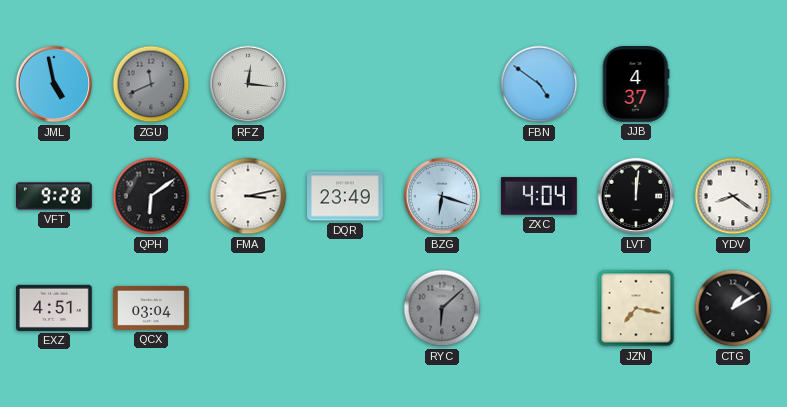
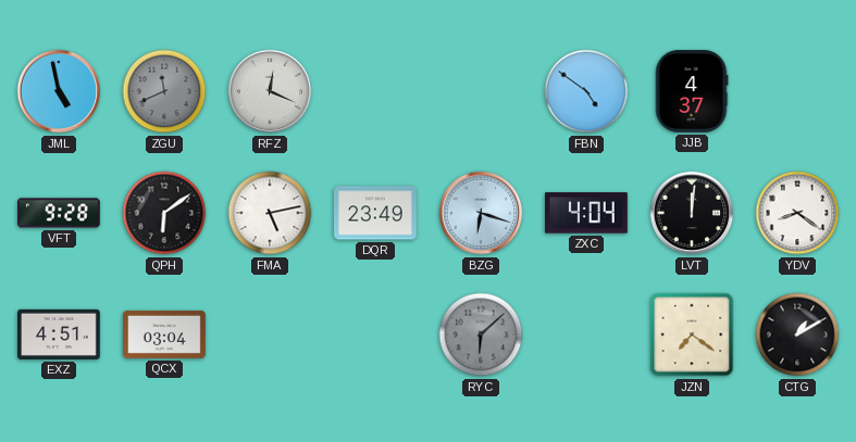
RFZ: 12:16 -> 12:19 (270, 91)
FMA: 3:13 -> 5:13 (270, 213)
JZN: 7:17 -> 7:21 (692, 334)
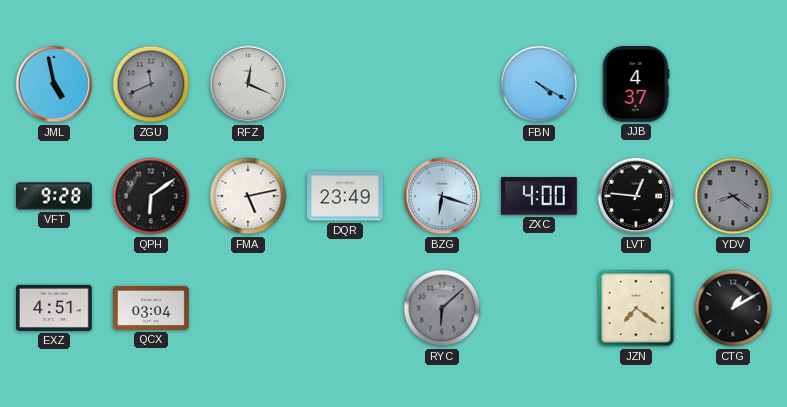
FBN: 4:51 -> 4:20 (539, 84)
ZXC: 4:04 -> 4:00 (539, 196)
LVT: 12:01 -> 12:46 (636, 196)
YDV dial: white -> grey (733, 196)
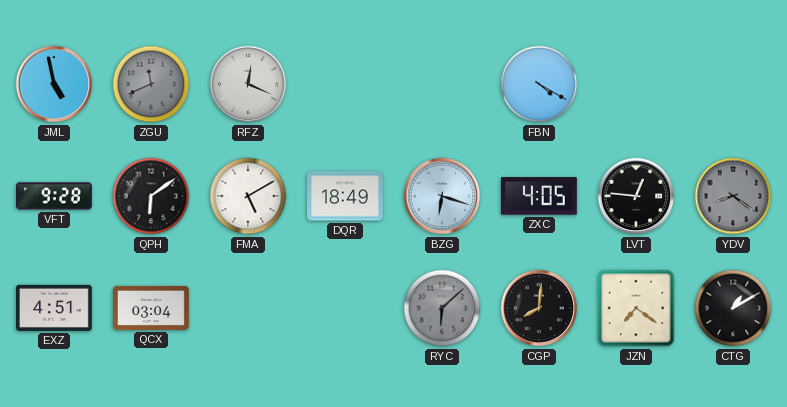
JJB: 4:37 -> none (636, 85)
FMA: 5:13 -> 5:10 (248, 196)
DQR: 23:49 -> 18:49 (346, 196)
ZXC: 4:00 -> 4:05 (539, 196)
CGP: none -> 8:01 (539, 308)
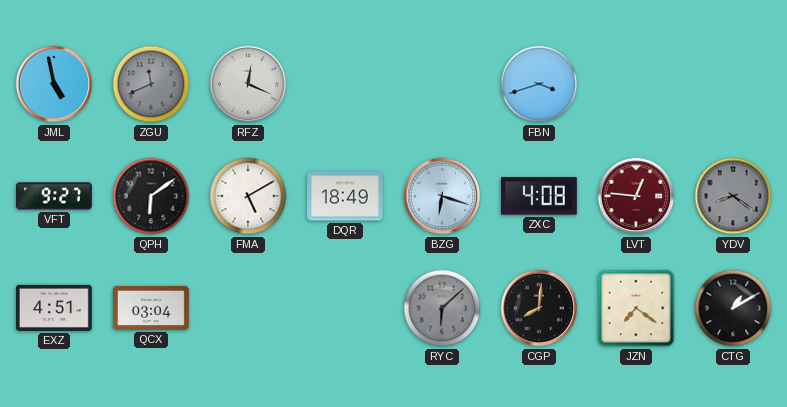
FBN: 4:20 -> 3:42 (539, 84)
VFT: 9:28 -> 9:27 (55, 196)
ZXC: 4:05 -> 4:08 (539, 196)
LVT dial: black -> burgundy (636, 196)
